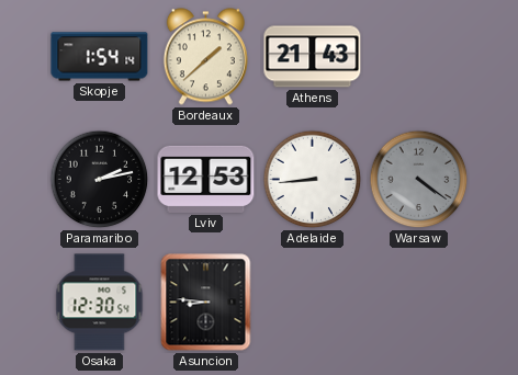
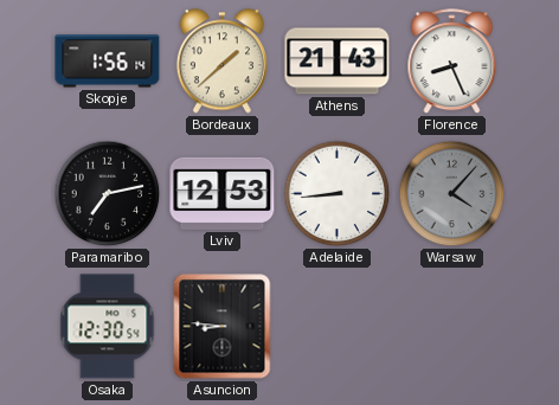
Skopje: 1:54 -> 1:56 (108, 62)
Florence: none -> 8:26 (452, 62)
Paramaribo: 2:13 -> 7:13 (108, 194)
Warsaw: 4:21 -> 4:07 (452, 194)
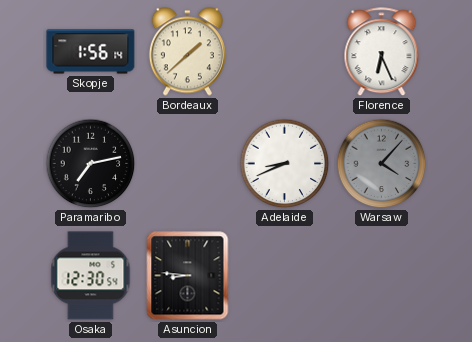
Athens: 21:43 -> none (338, 62)
Florence: 8:26 -> 6:26 (382, 52)
Lviv: 12:53 -> none (223, 193)
Adelaide: 8:44 -> 8:41 (285, 164)
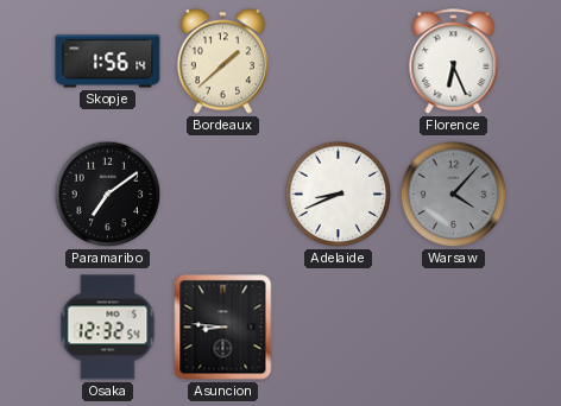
Paramaribo: 7:13 -> 7:09 (108, 195)
Osaka: 12:30 -> 12:32 (108, 328)
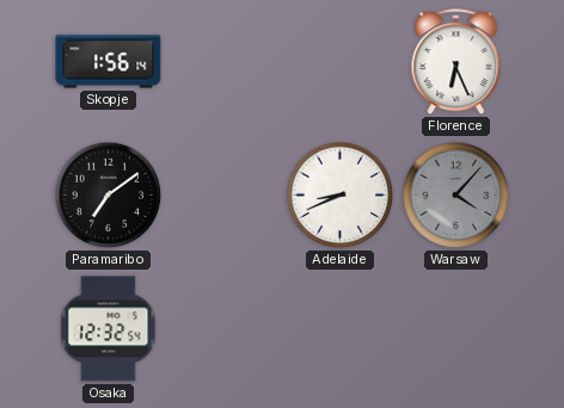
Bordeaux: 1:38 -> none (222, 62)
Asuncion: 8:46 -> none (223, 328)
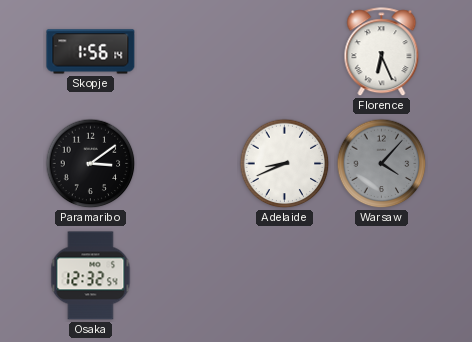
Paramaribo: 7:09 -> 3:09 (91, 164)
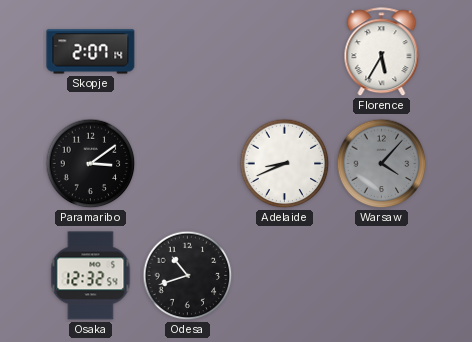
Skopje: 1:56 -> 2:07 (91, 52)
Florence: 6:26 -> 5:35 (382, 52)
Odesa: none -> 10:42 (188, 276)
